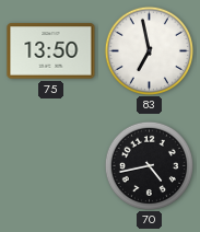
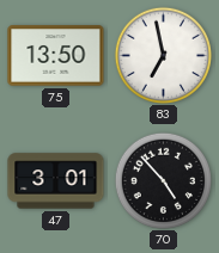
47: none -> 3:01 (56, 181)
70: 4:43 -> 4:53 (163, 180)
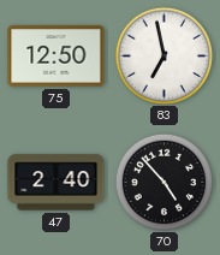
75: 13:50 -> 12:50 (57, 57)
47: 3:01 -> 2:40 (57, 183)
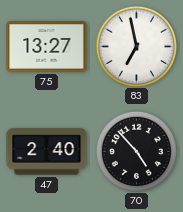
75: 12:50 -> 13:27 (47, 47)
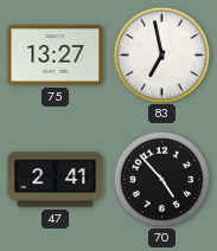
47: 2:40 -> 2:41 (56, 180)
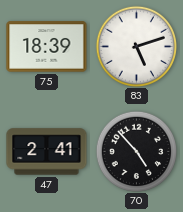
75: 13:27 -> 18:39 (47, 47)
83: 6:58 -> 5:12 (136, 46)
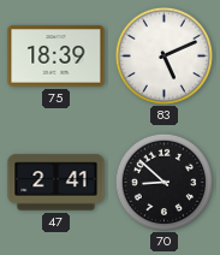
83: 5:12 -> 5:11 (163, 55)
70: 4:53 -> 8:52 (163, 182)
